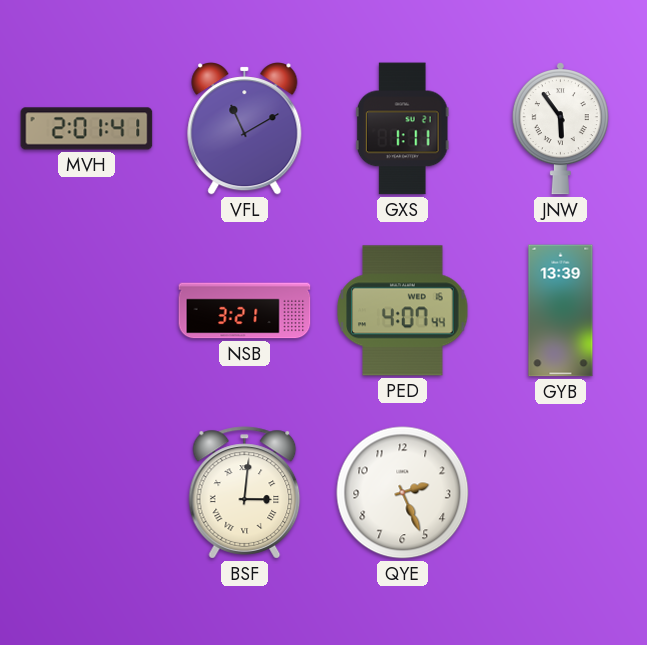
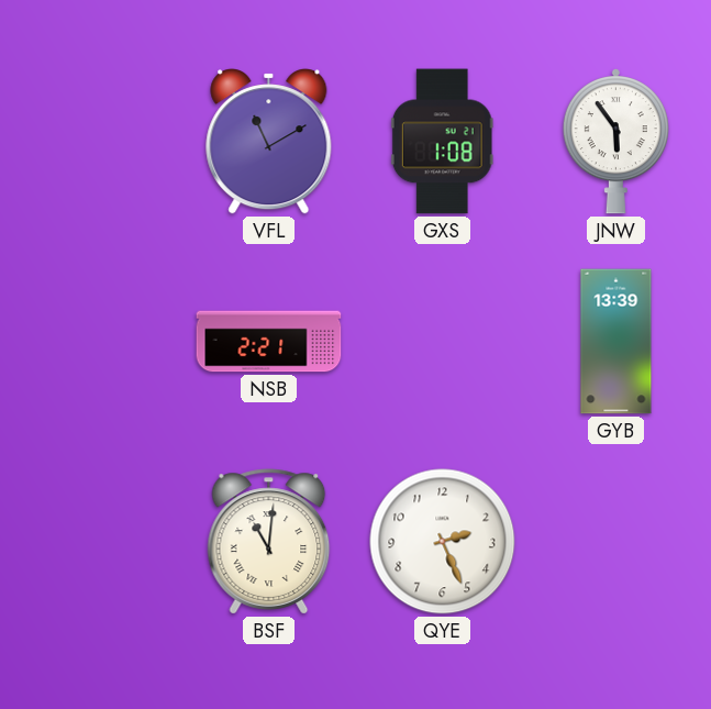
MVH: 2:01 -> none (87, 129)
GXS: 1:11 -> 1:08 (442, 142)
NSB: 3:21 -> 2:21 (269, 342)
PED: 4:07 -> none (403, 311)
BSF: 3:01 -> 11:01 (269, 542)
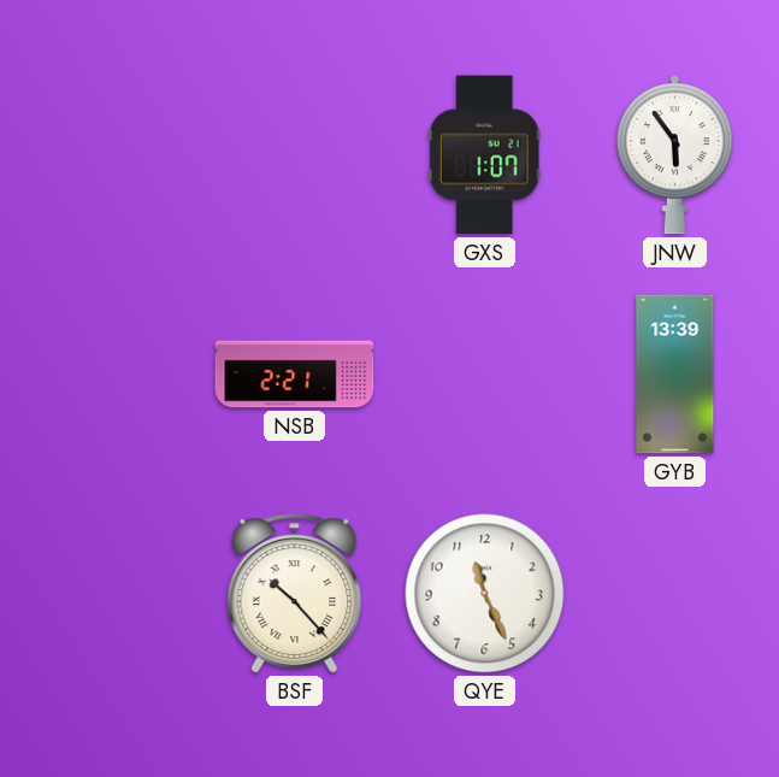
VFL: 11:10 -> none (269, 142)
GXS: 1:08 -> 1:07 (484, 155)
BSF: 11:01 -> 10:23 (295, 594)
QYE: 2:26 -> 11:26 (485, 594)
